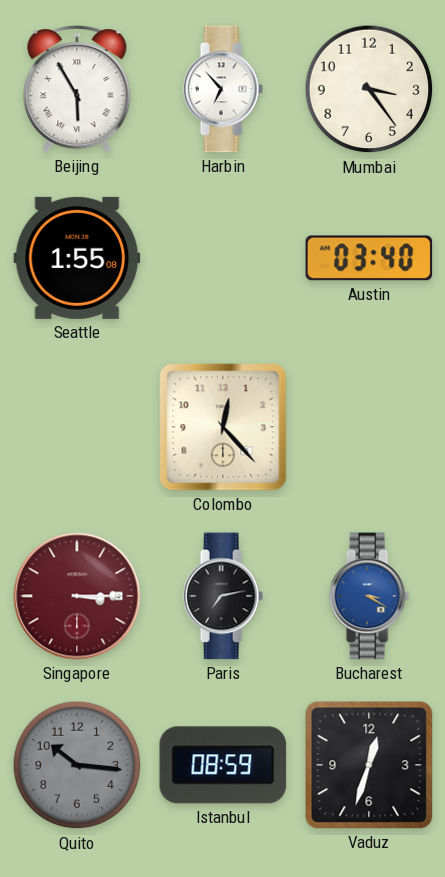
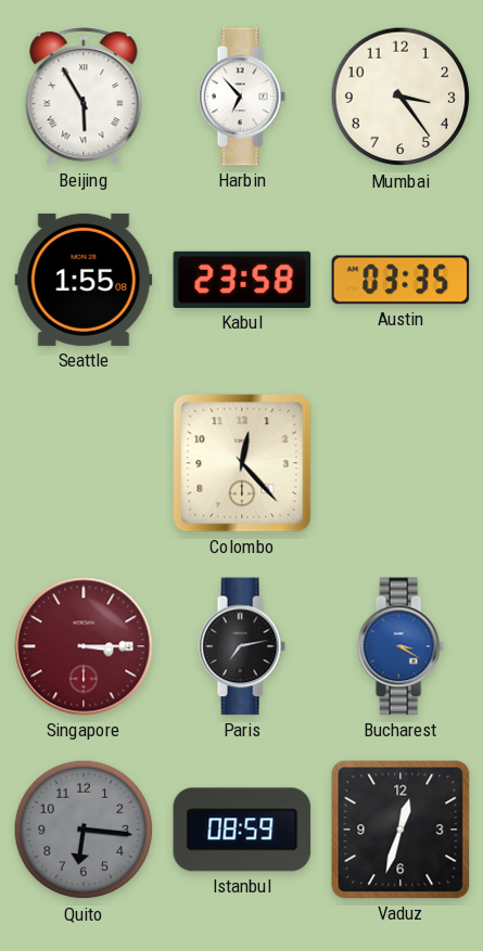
Kabul: none -> 23:58 (242, 280)
Austin: 03:40 -> 03:35 (401, 280)
Quito: 10:16 -> 6:16 (84, 830)
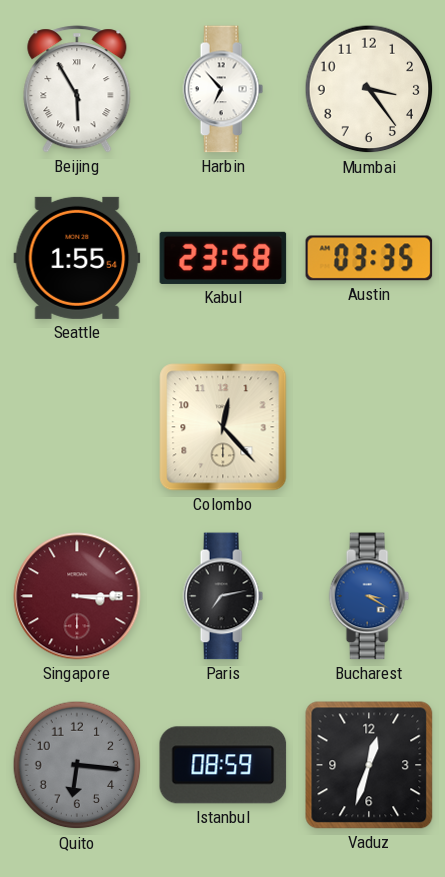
Seattle: 1:55:08 -> 1:55:54 (77, 258)
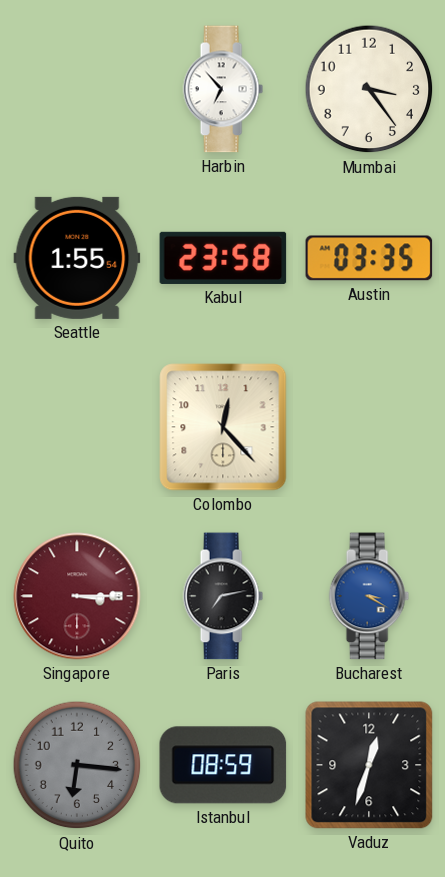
Beijing: 5:55 -> none (77, 89)
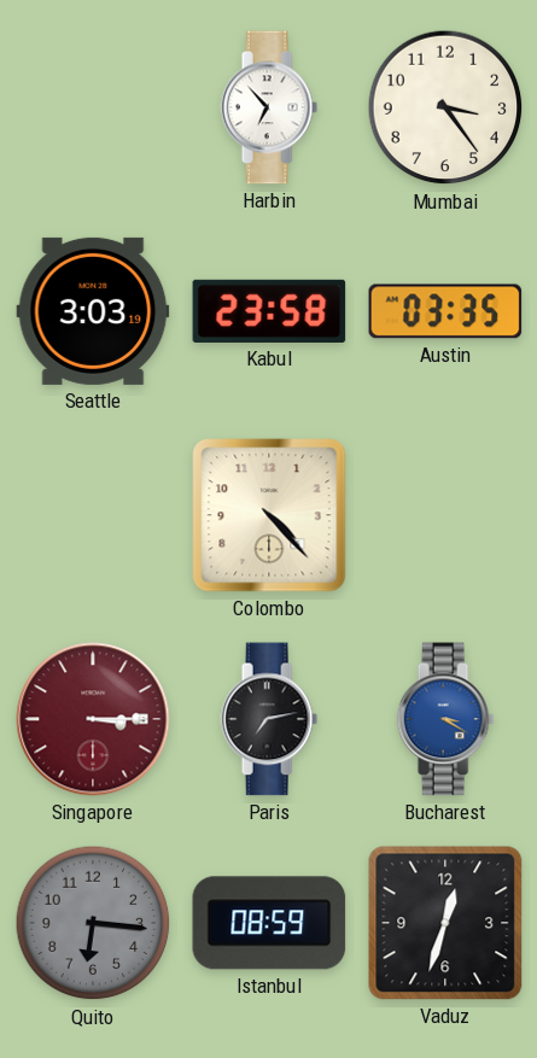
Seattle: 1:55 -> 3:03 (93, 311)
Colombo: 12:23 -> 4:23 (269, 515)
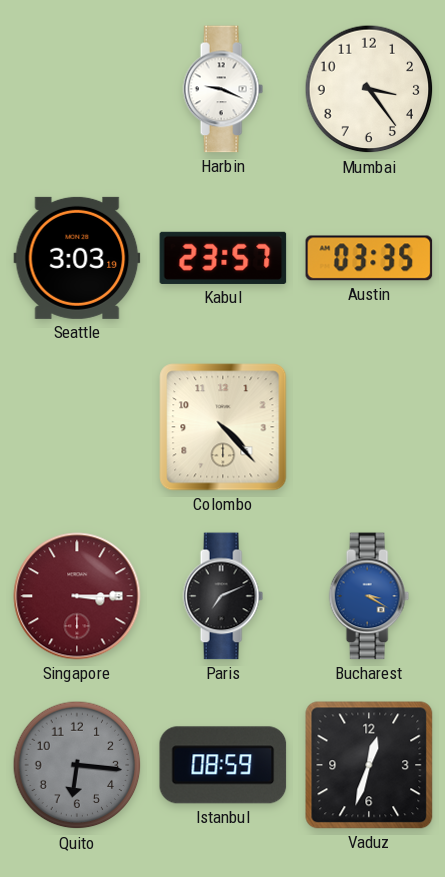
Harbin: 6:53 -> 9:19 (223, 89)
Kabul: 23:58 -> 23:57 (223, 258)
Paris: 7:13 -> 7:11 (223, 596)
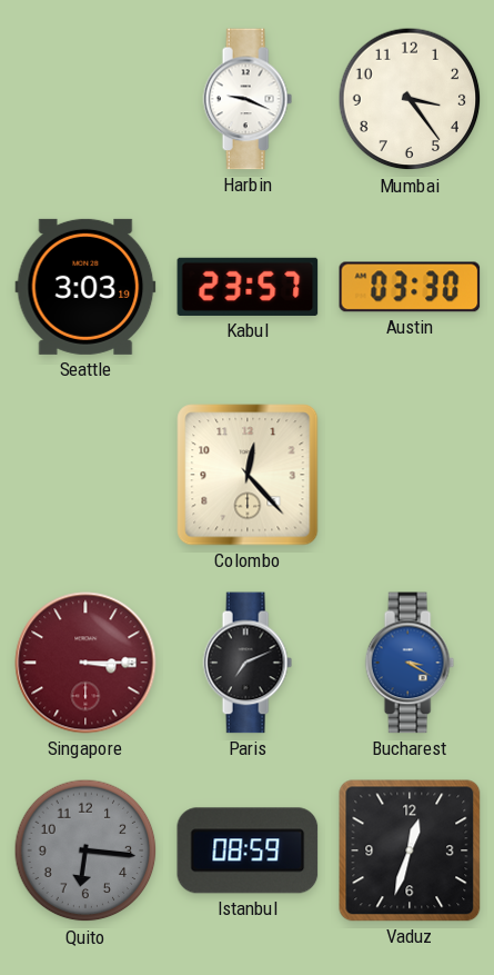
Austin: 03:35 -> 03:30 (410, 287)
Colombo: 4:23 -> 12:23 (248, 475)
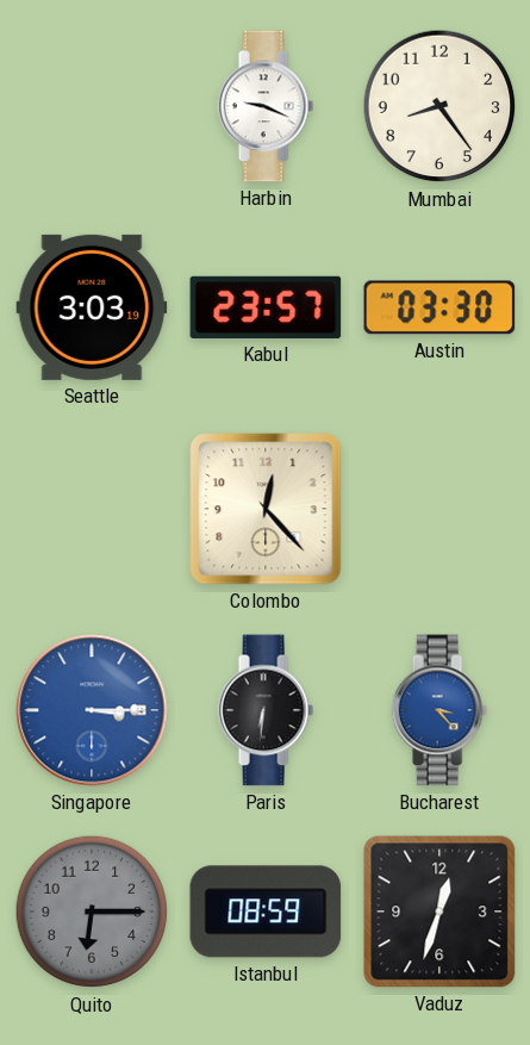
Mumbai: 3:24 -> 8:24 (439, 106)
Singapore dial: burgundy -> blue (92, 710)
Paris: 7:11 -> 6:31 (266, 710)
Bucharest: 3:20 -> 3:23 (439, 710)
Quito: 6:16 -> 6:15 (92, 912)
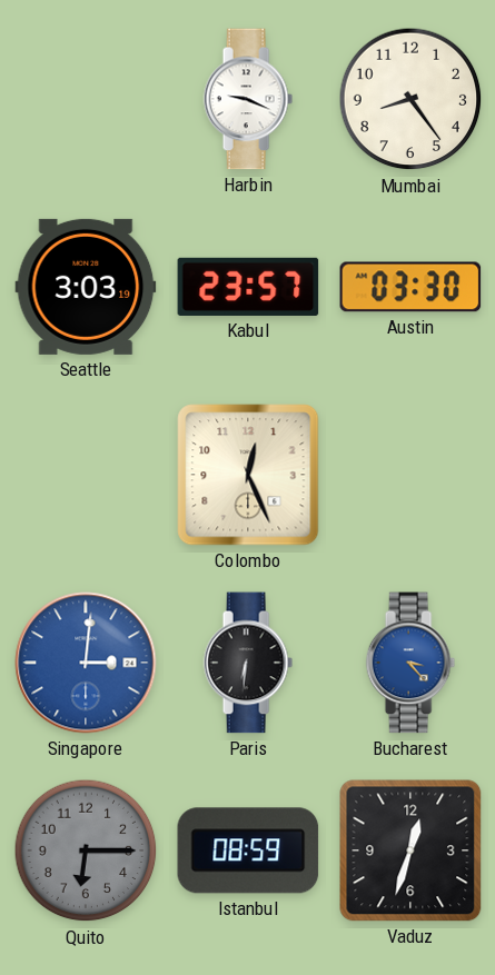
Colombo: 12:23 -> 12:26 (248, 475)
Singapore: 3:15 -> 3:01 (86, 663)
